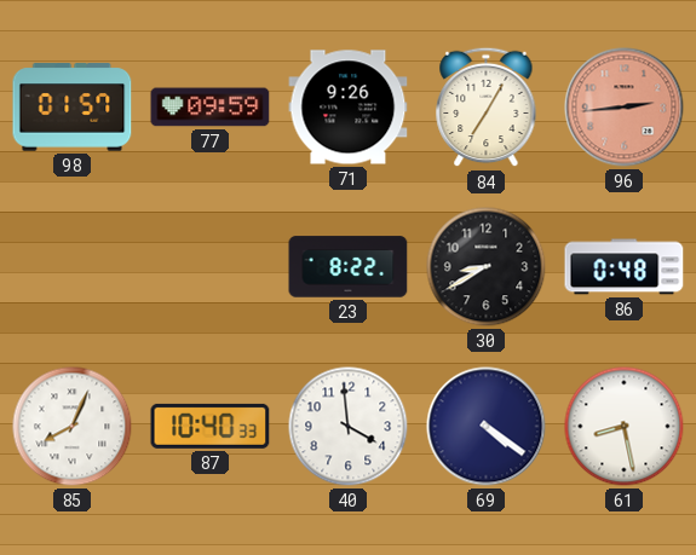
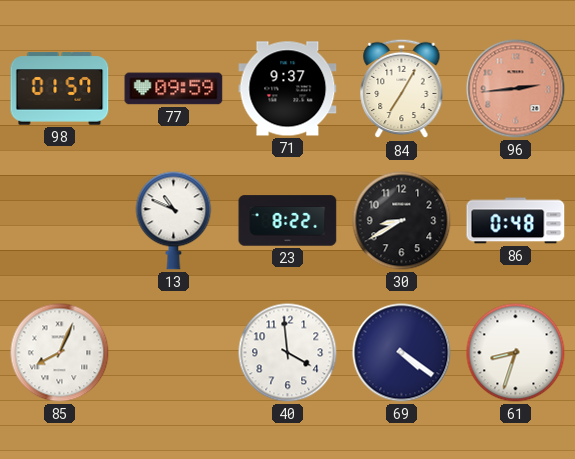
71: 9:26 -> 9:37 (288, 89)
13: none -> 10:49 (174, 221)
87: 10:40 -> none (211, 426)
61: 8:28 -> 8:33 (516, 353)
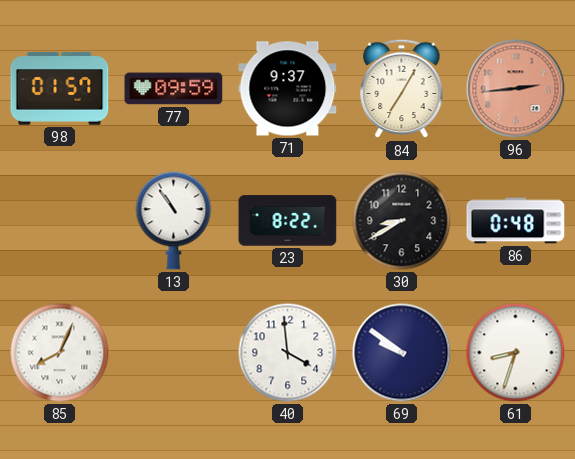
13: 10:49 -> 10:54 (174, 221)
69: 4:21 -> 9:51 (402, 353)
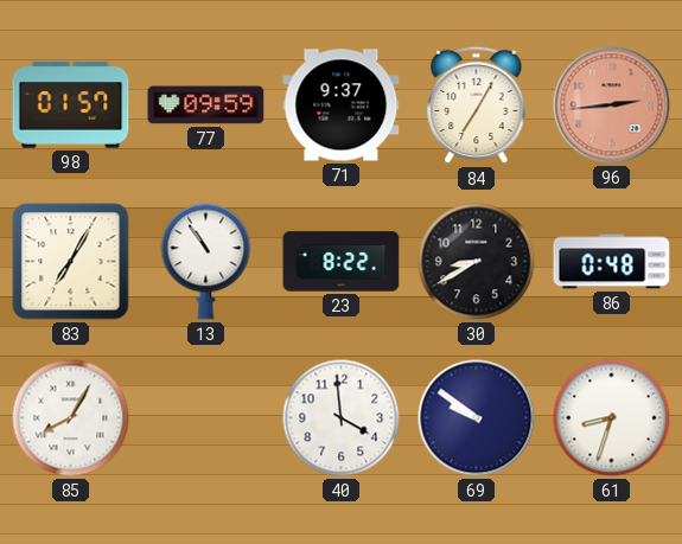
83: none -> 7:05 (71, 262)
85: 8:04 -> 8:05 (71, 418)
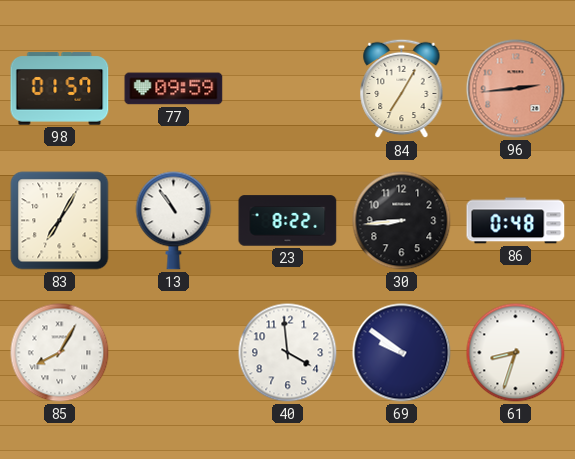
71: 9:37 -> none (342, 105)
30: 8:40 -> 8:44 (402, 221)
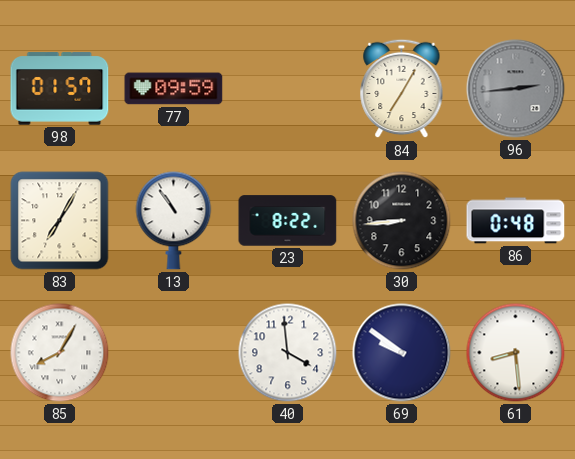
96 dial: salmon -> grey (516, 89)
61: 8:33 -> 8:29 (516, 353)
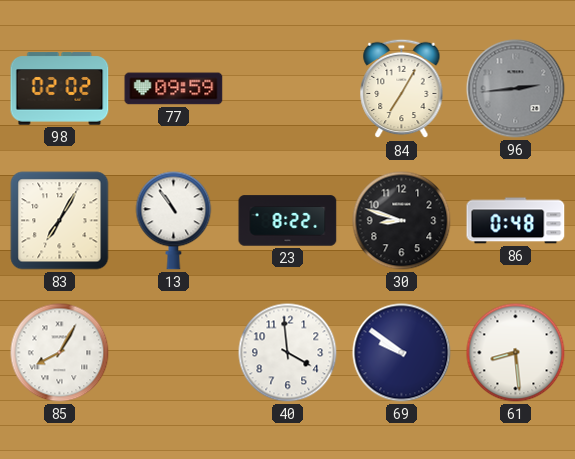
98: 01:57 -> 02:02 (60, 89)
30: 8:44 -> 8:48 (402, 221)
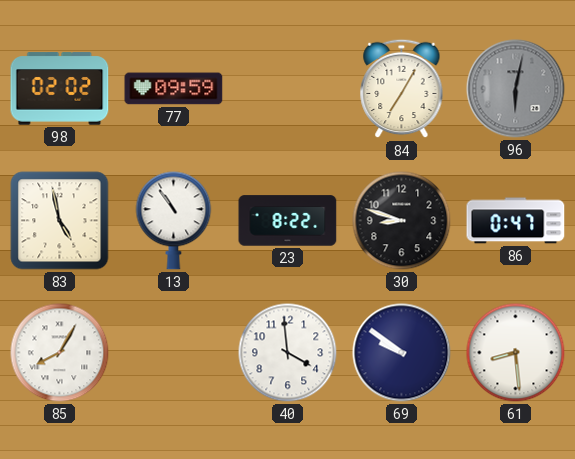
96: 2:44 -> 6:02 (516, 89)
83: 7:05 -> 4:58 (60, 221)
86: 0:48 -> 0:47 (516, 221)
